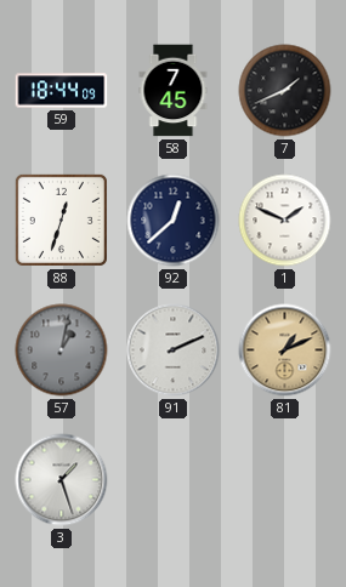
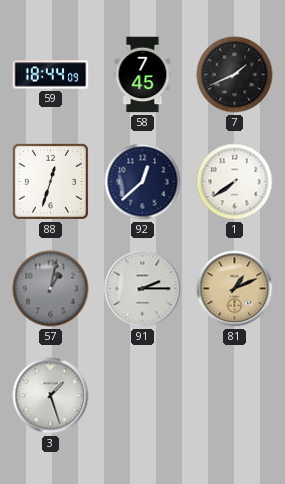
1: 1:49 -> 7:39 (235, 182)
91: 2:11 -> 2:15 (143, 289)
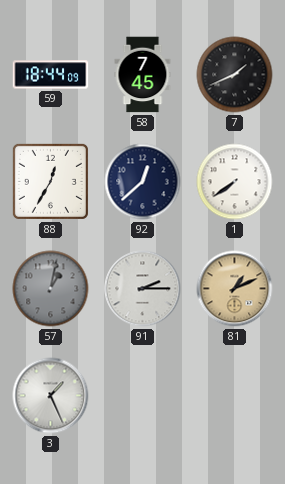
88: 12:33 -> 12:35 (50, 181)
3: 1:27 -> 1:26 (51, 396)
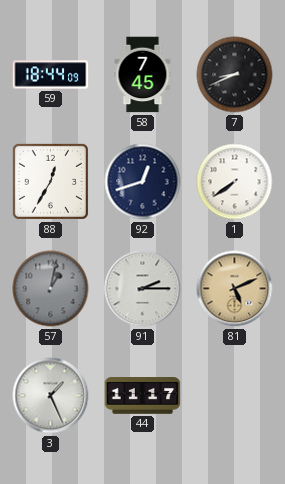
7: 1:41 -> 8:41 (235, 75)
92: 12:38 -> 12:42 (143, 182)
81: 1:11 -> 5:11 (235, 289)
44: none -> 11:17 (143, 396)
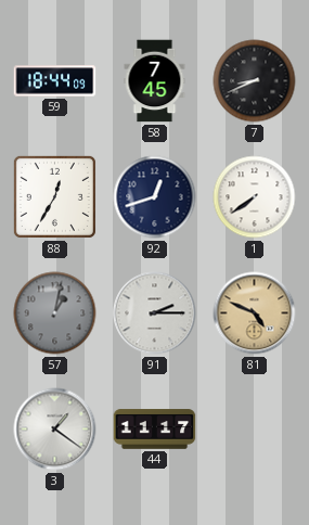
81: 5:11 -> 4:49 (255, 313)
3: 1:26 -> 1:21 (55, 430)
